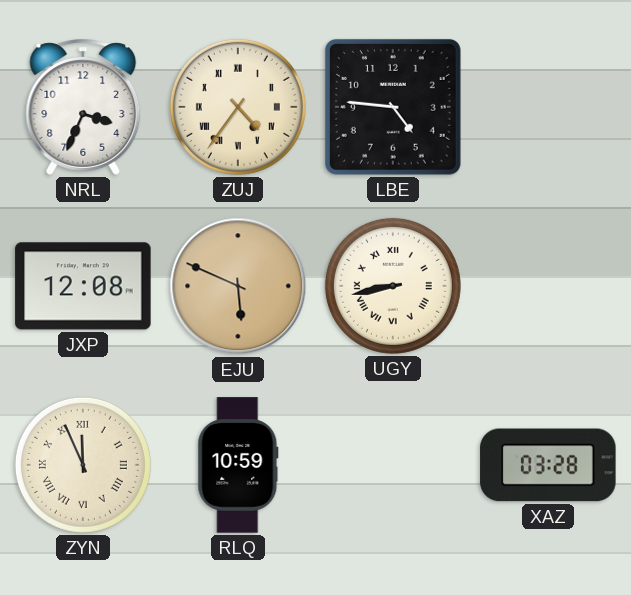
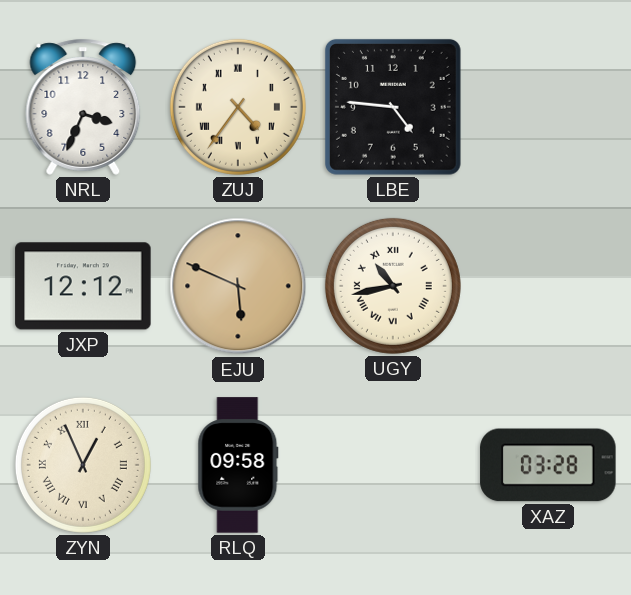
JXP: 12:08 -> 12:12 (83, 286)
UGY: 8:43 -> 10:43 (393, 286)
ZYN: 11:56 -> 12:56 (83, 465)
RLQ: 10:59 -> 09:58 (238, 465)
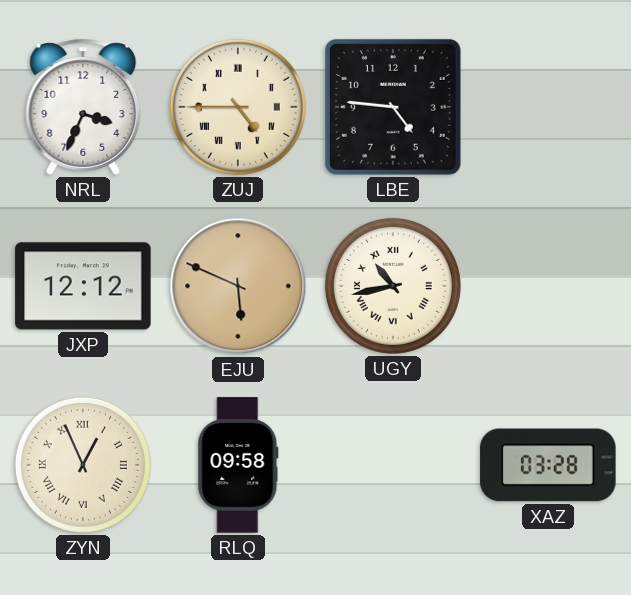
ZUJ: 4:36 -> 4:45 (238, 107)
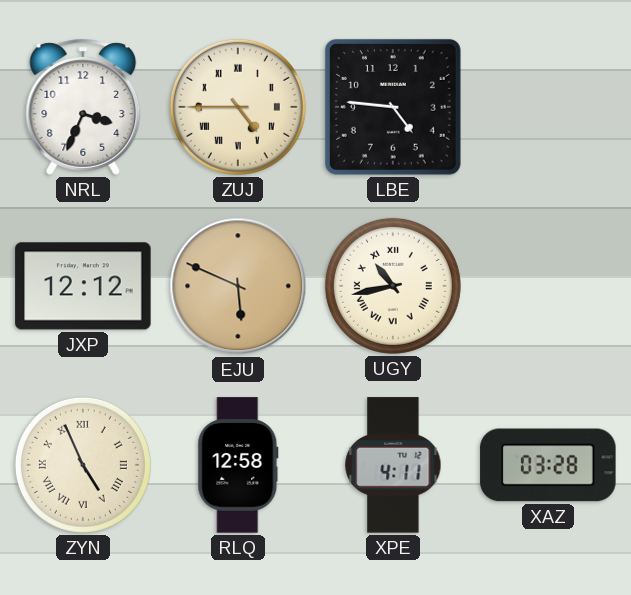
ZYN: 12:56 -> 4:56 (83, 465)
RLQ: 09:58 -> 12:58 (238, 465)
XPE: none -> 4:11 (393, 465)
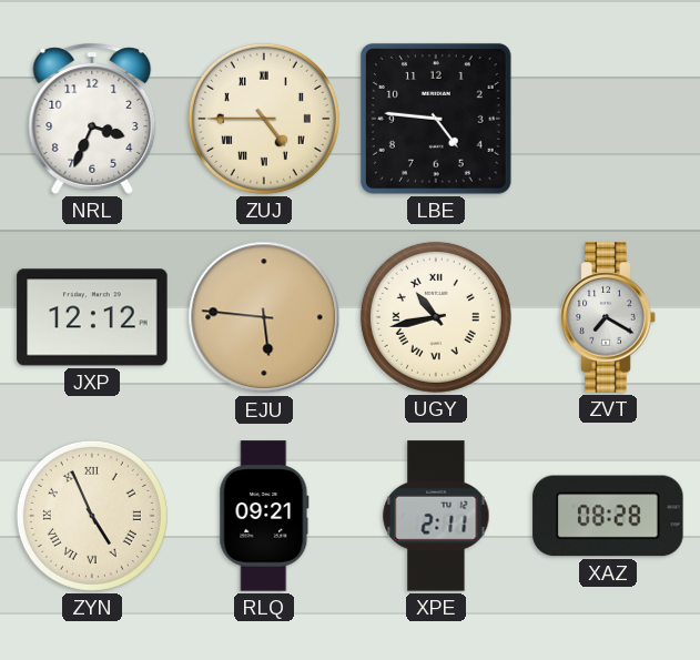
EJU: 5:49 -> 5:46 (264, 317)
ZVT: none -> 7:20 (608, 317)
RLQ: 12:58 -> 09:21 (264, 516)
XPE: 4:11 -> 2:11 (436, 516)
XAZ: 03:28 -> 08:28 (608, 516)
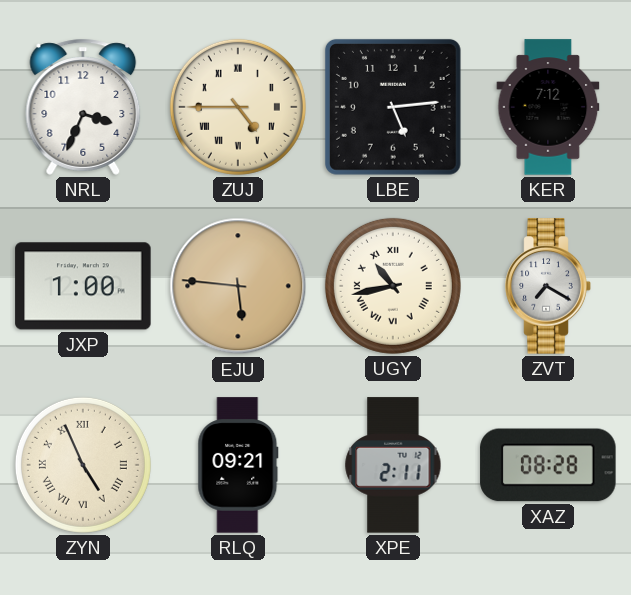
LBE: 4:46 -> 5:14 (393, 107)
KER: none -> 7:12 (548, 107)
JXP: 12:12 -> 1:00 (83, 286)
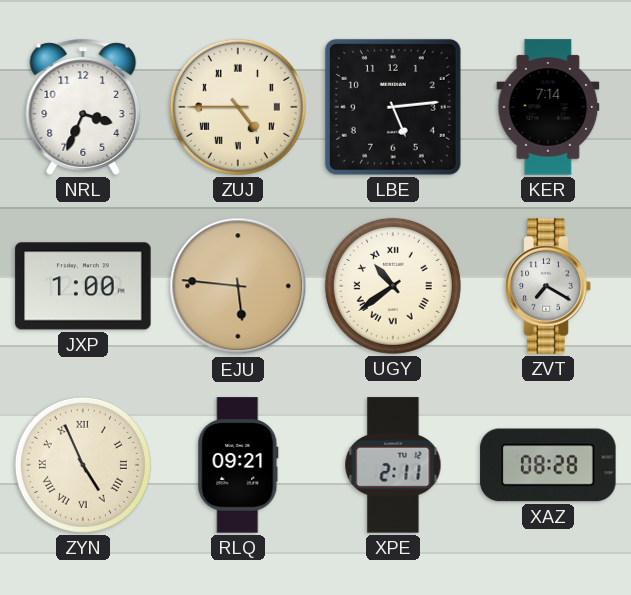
KER: 7:12 -> 7:14 (548, 107)
UGY: 10:43 -> 10:39 (393, 286)
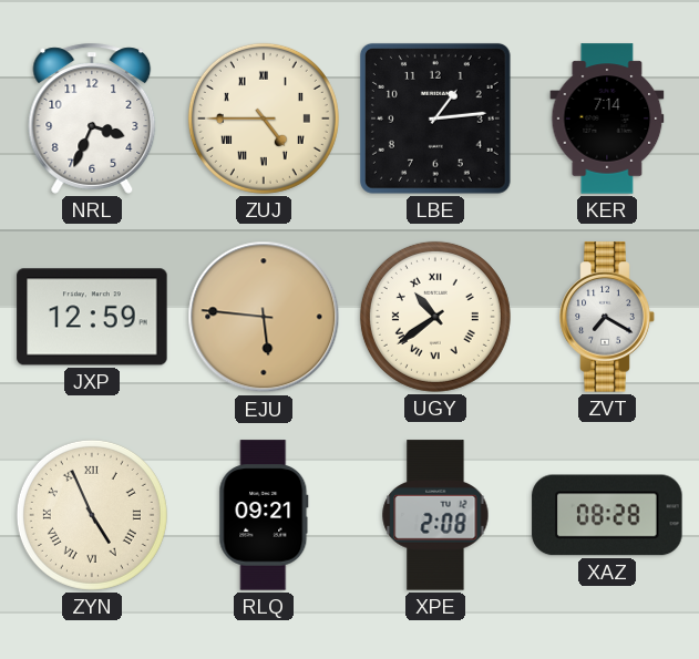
LBE: 5:14 -> 1:14 (435, 119)
JXP: 1:00 -> 12:59 (92, 317)
XPE: 2:11 -> 2:08 (435, 515)
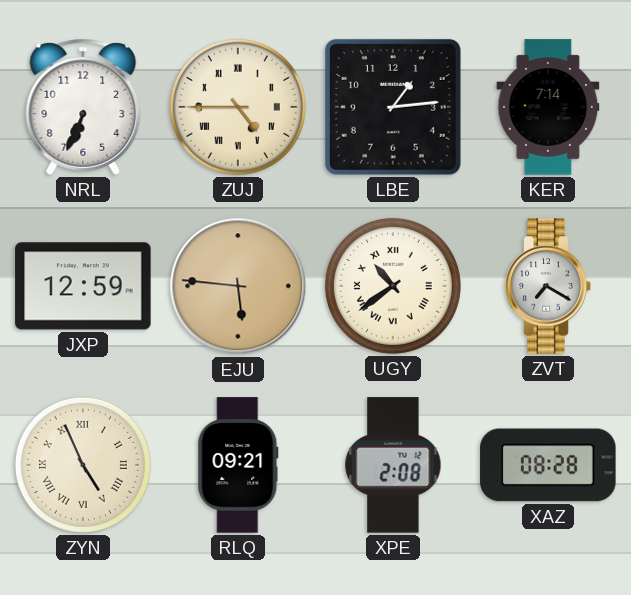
NRL: 3:34 -> 6:34 (83, 107)
